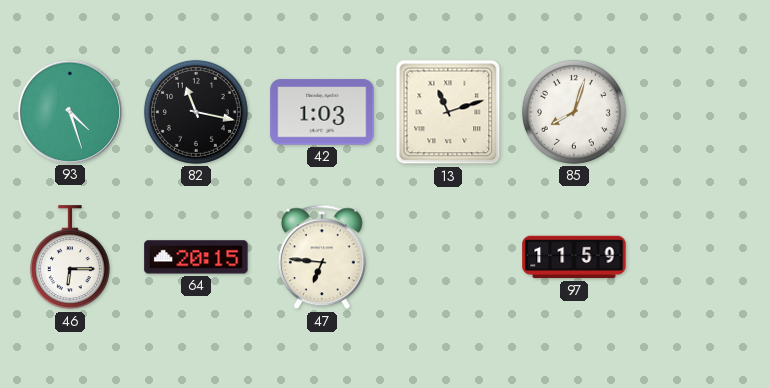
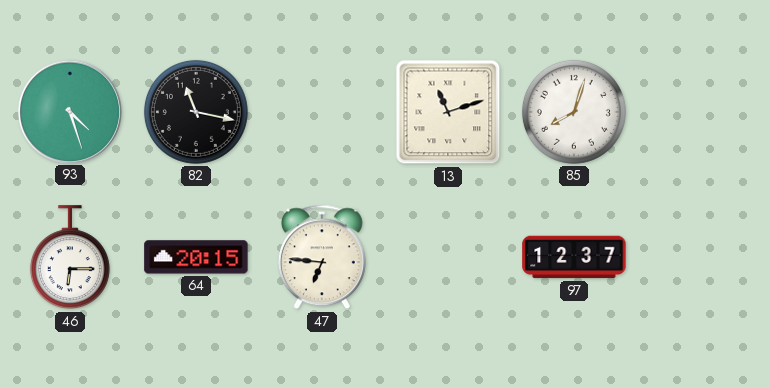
42: 1:03 -> none (322, 112)
97: 11:59 -> 12:37 (574, 257)
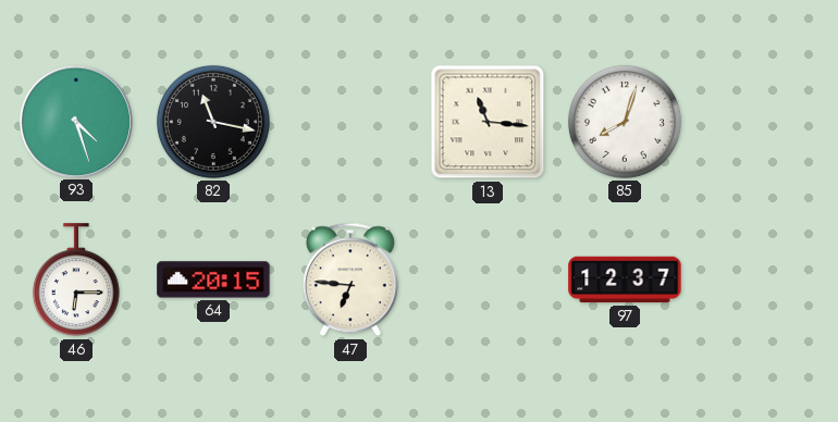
13: 11:12 -> 11:16 (488, 122)
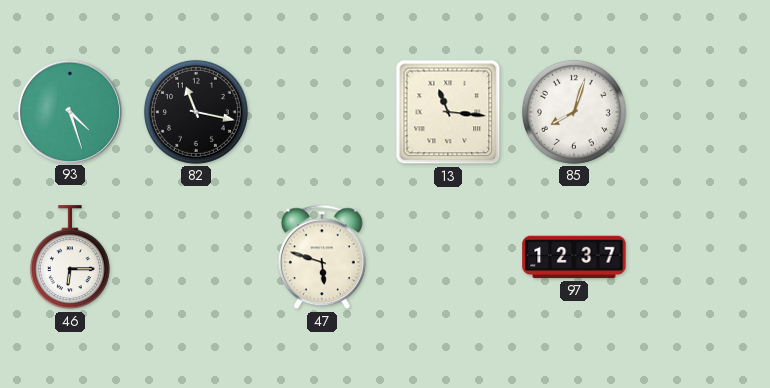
64: 20:15 -> none (213, 280)
47: 6:46 -> 5:48 (322, 257)
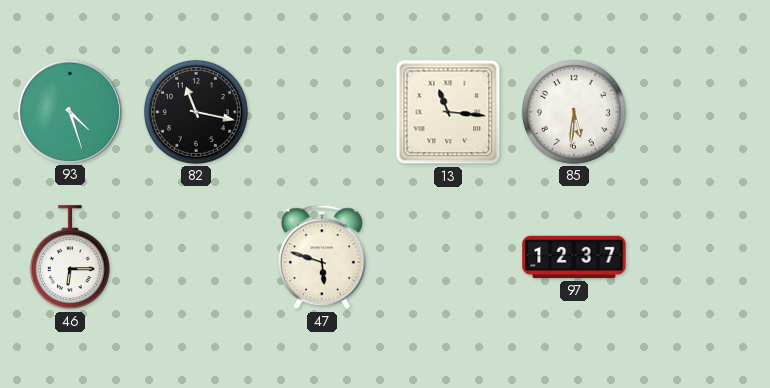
85: 8:03 -> 5:31 (574, 112)
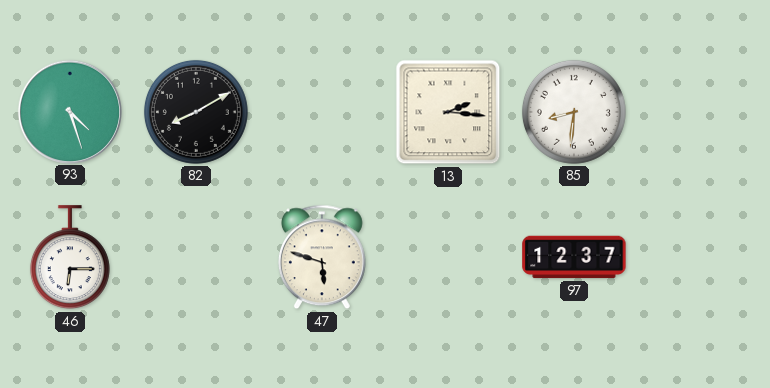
82: 11:17 -> 8:10 (196, 112)
13: 11:16 -> 2:16 (448, 112)
85: 5:31 -> 8:31 (574, 112)
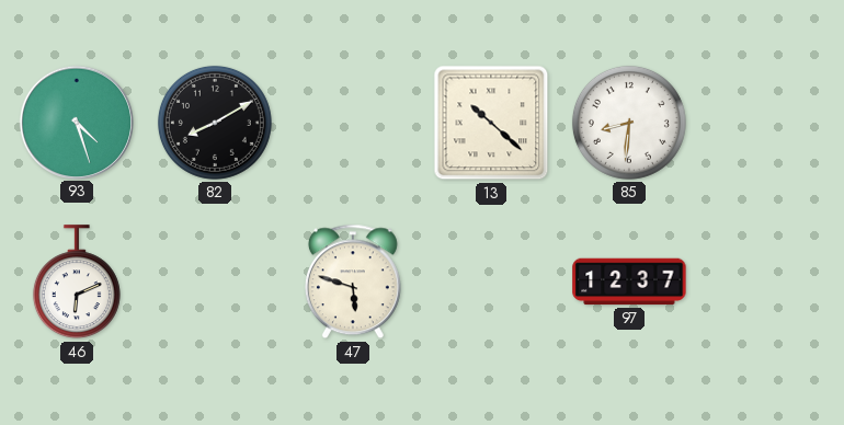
13: 2:16 -> 10:22 (491, 123)
46: 6:15 -> 6:11 (77, 283)
